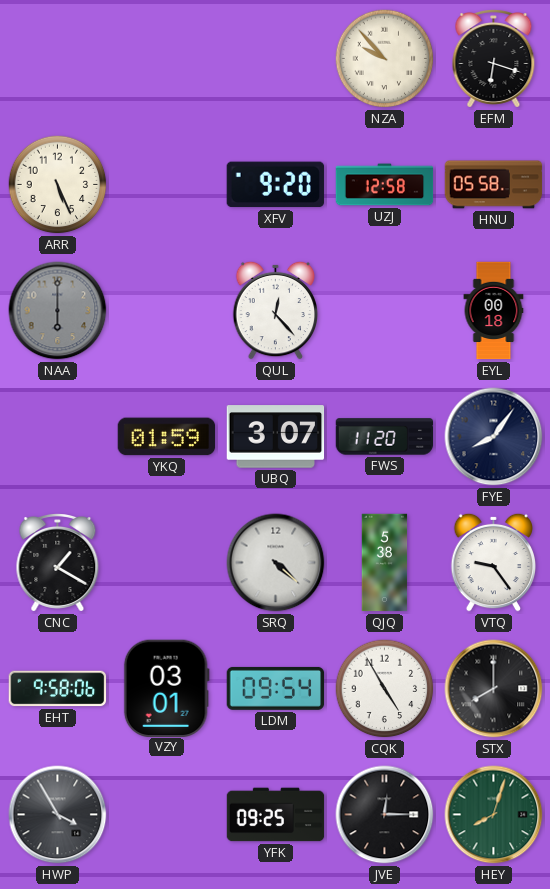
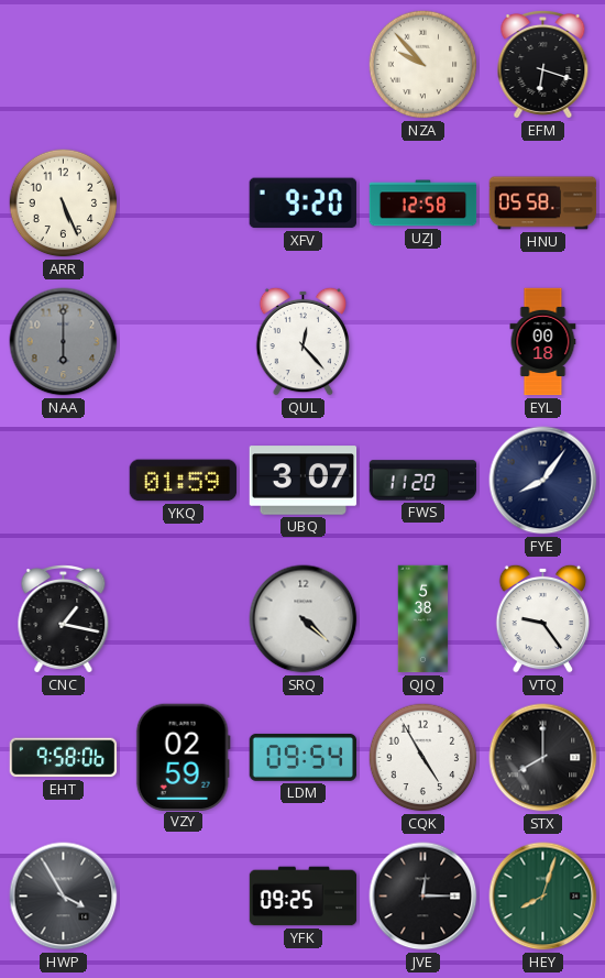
CNC: 1:20 -> 1:17 (64, 619)
VZY: 03:01 -> 02:59 (183, 757)
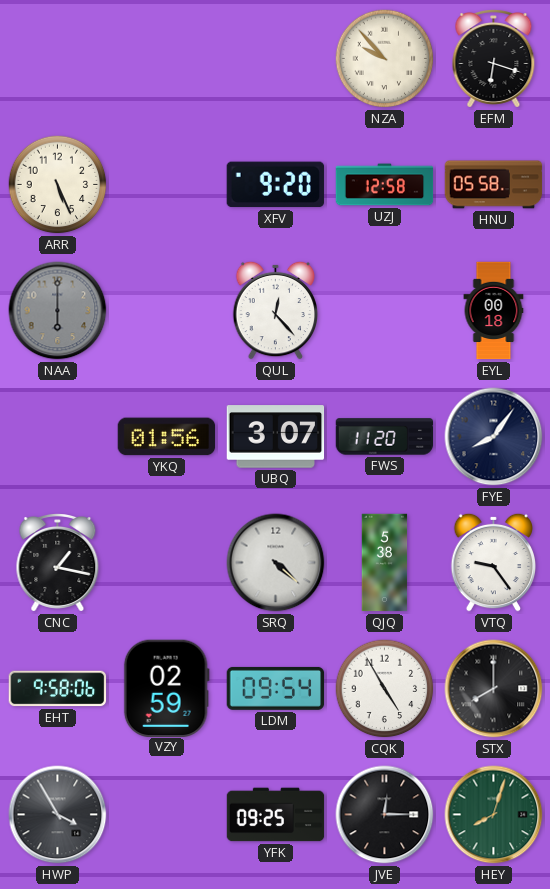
YKQ: 01:59 -> 01:56 (167, 437)
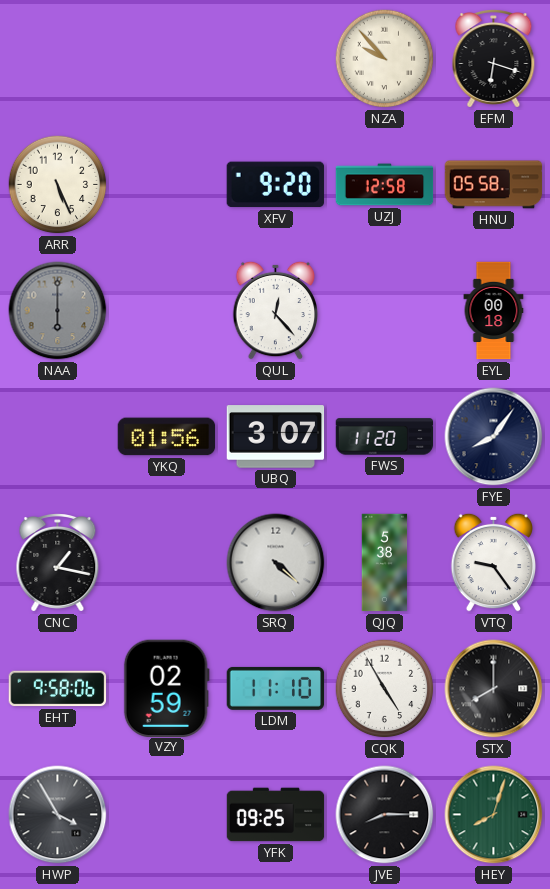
LDM: 09:54 -> 11:10 (276, 688)
JVE: 12:15 -> 8:15 (385, 815)
